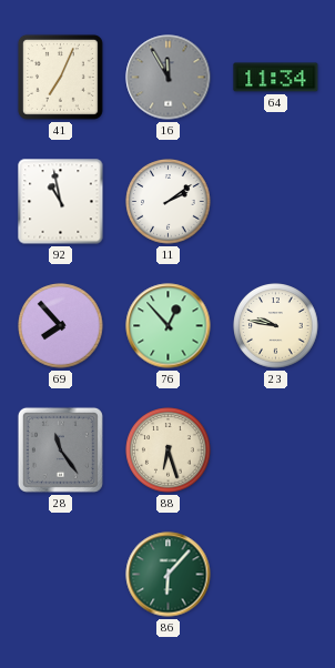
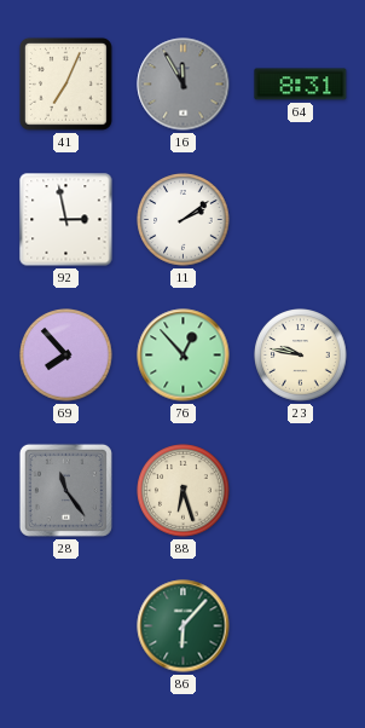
64: 11:34 -> 8:31 (301, 85)
92: 10:58 -> 2:58 (66, 220)
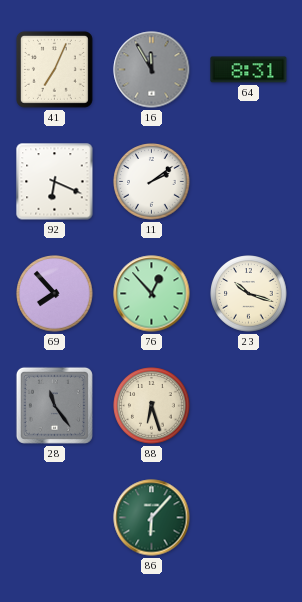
92: 2:58 -> 6:19 (55, 182)
23: 9:47 -> 10:18 (249, 294)
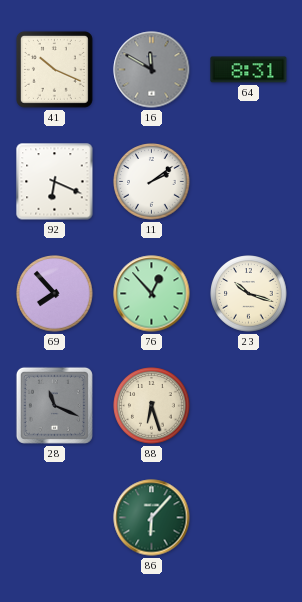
41: 7:04 -> 10:19 (54, 69)
16: 11:55 -> 11:50 (152, 70)
28: 11:24 -> 11:19 (54, 405)
